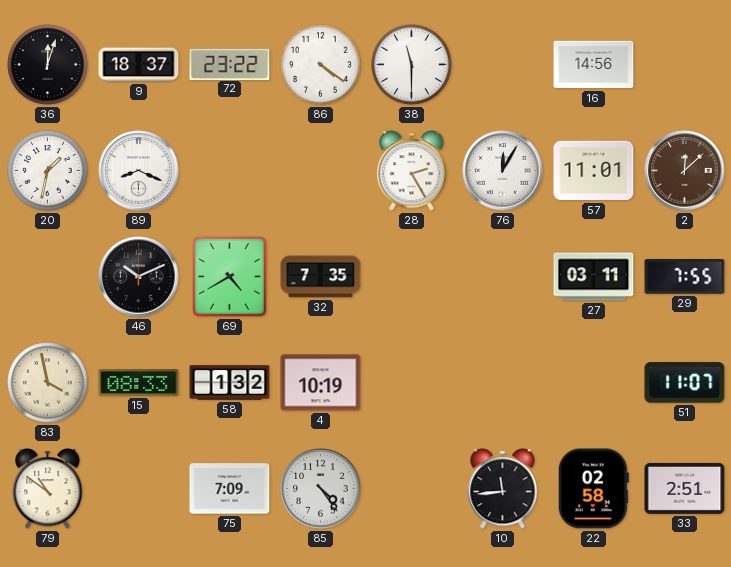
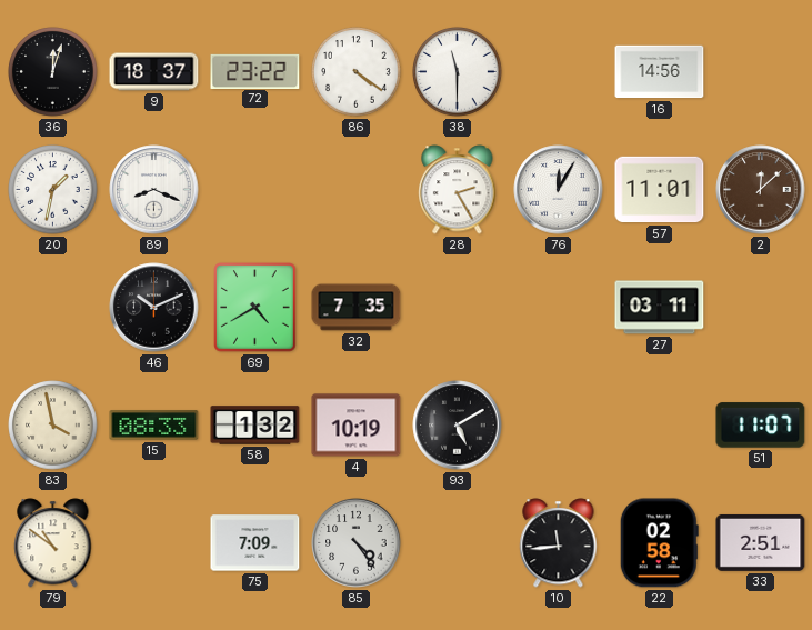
29: 7:55 -> none (685, 276)
93: none -> 5:10 (458, 426)
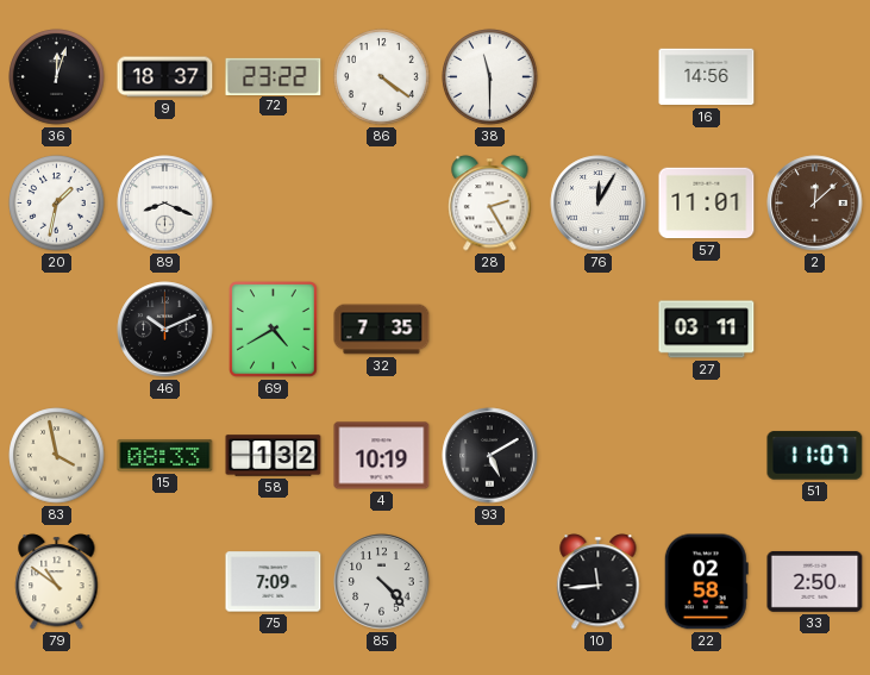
85: 4:24 -> 4:23 (382, 582)
33: 2:51 -> 2:50 (815, 581)
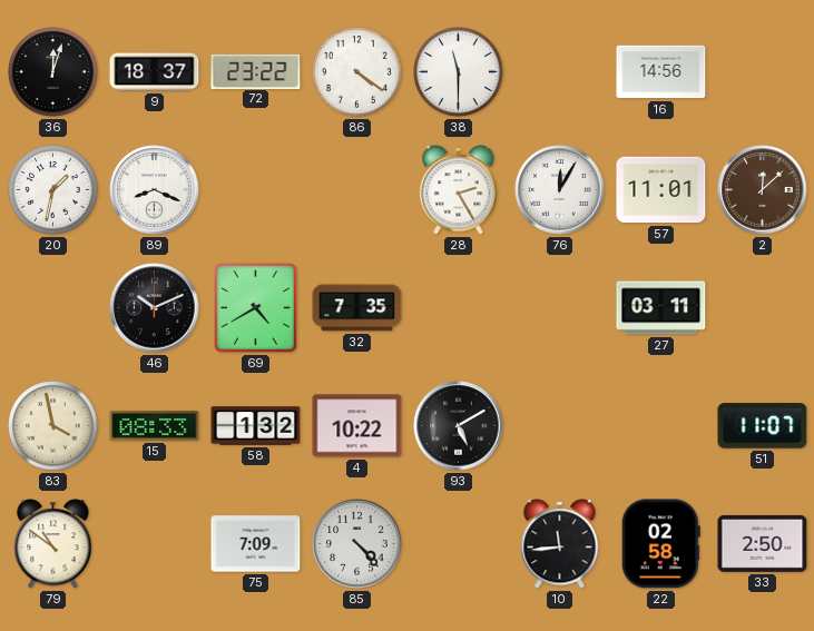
4: 10:19 -> 10:22 (357, 426)
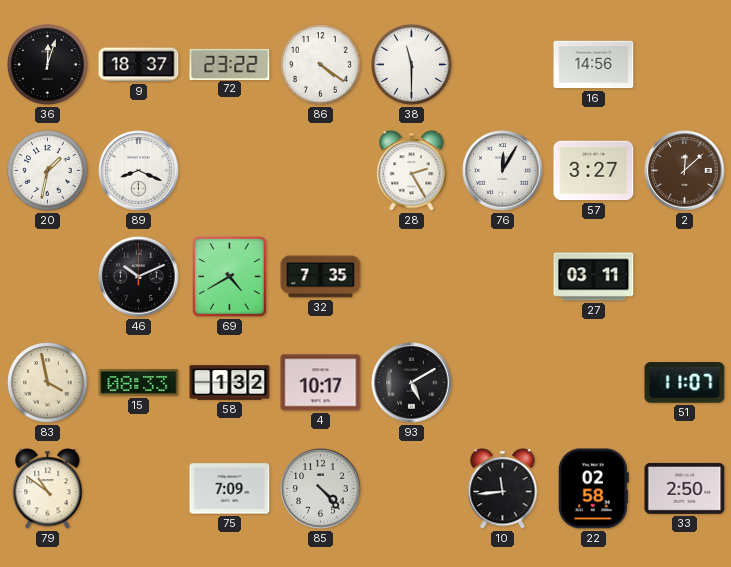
57: 11:01 -> 3:27 (594, 171)
4: 10:22 -> 10:17 (321, 383)
